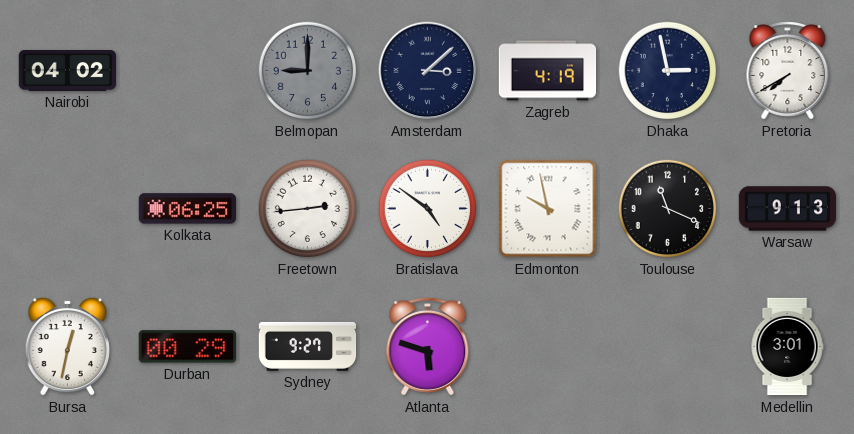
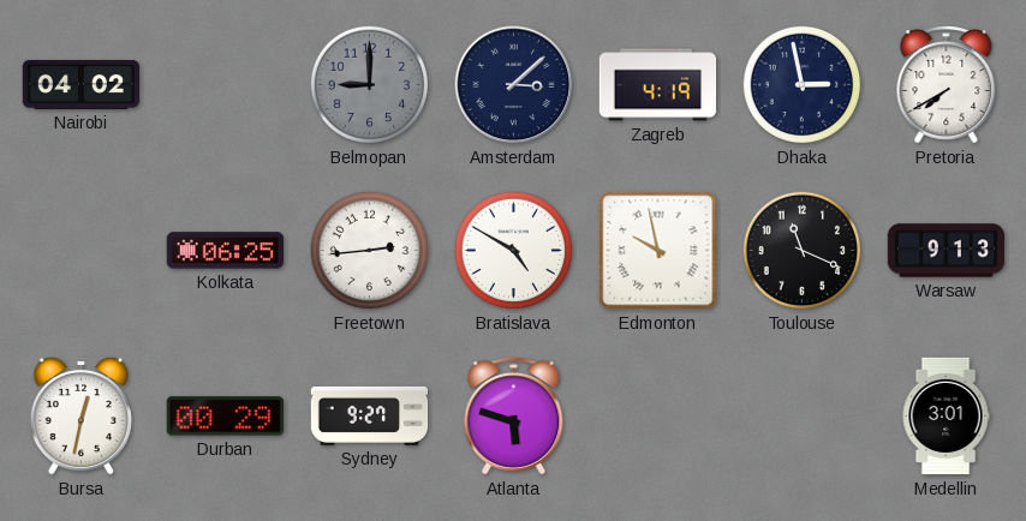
Bratislava: 4:51 -> 4:50 (514, 251)
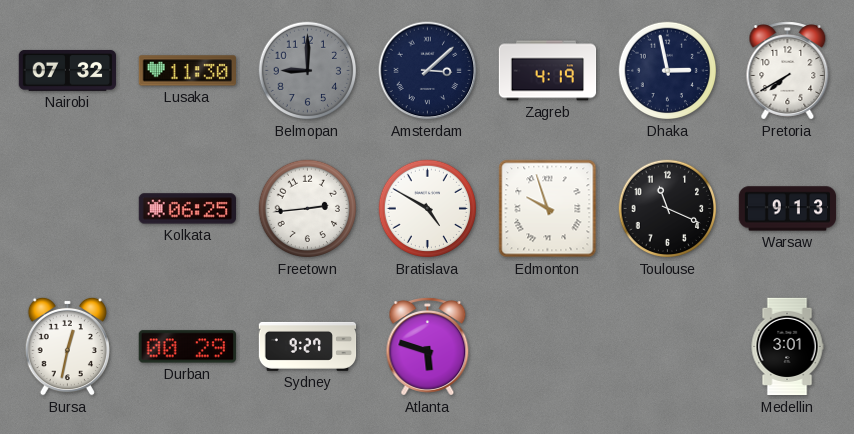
Nairobi: 04:02 -> 07:32 (67, 70)
Lusaka: none -> 11:30 (187, 71)
Edmonton: 9:58 -> 9:57 (548, 209)
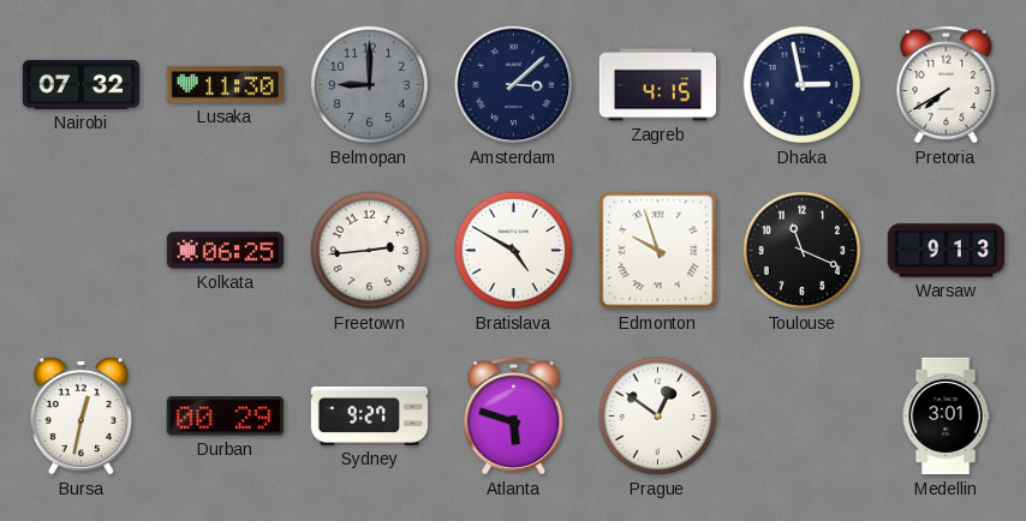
Zagreb: 4:19 -> 4:15 (658, 85)
Prague: none -> 12:51 (658, 417)
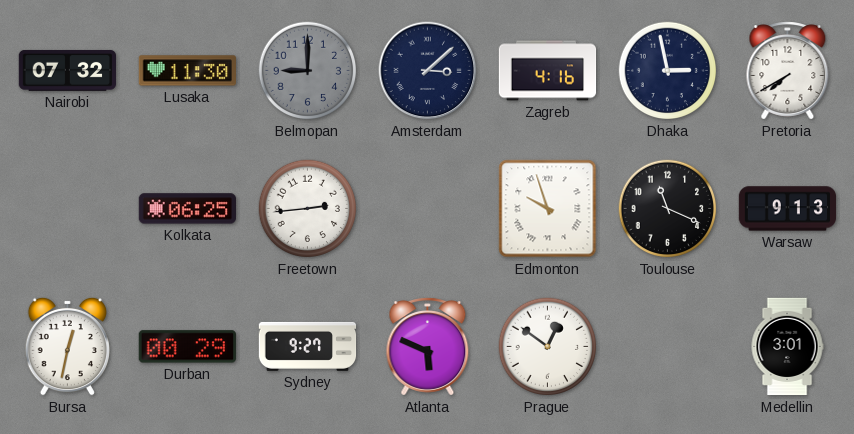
Zagreb: 4:15 -> 4:16 (548, 71)
Bratislava: 4:50 -> none (514, 251)
Atlanta: 5:48 -> 5:49 (428, 347)
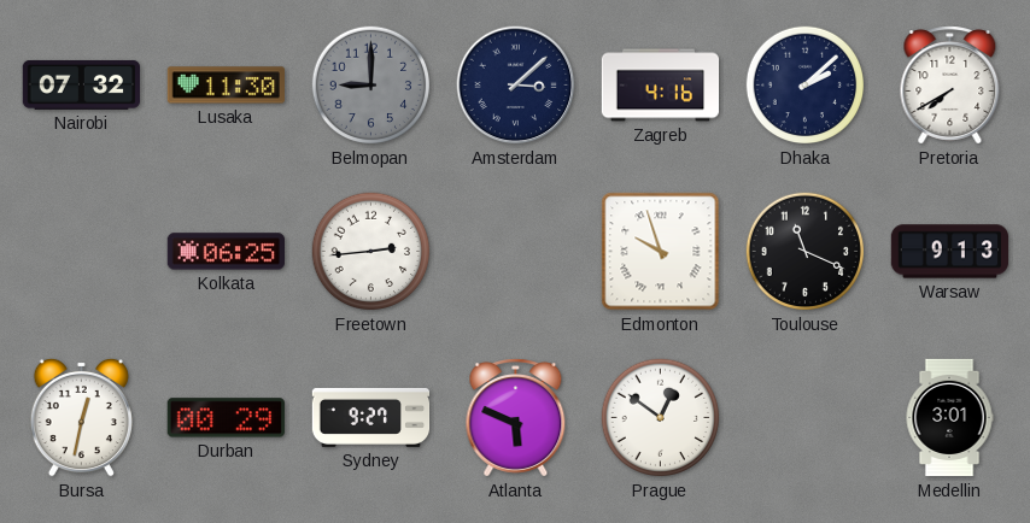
Dhaka: 2:58 -> 2:08 (806, 86)
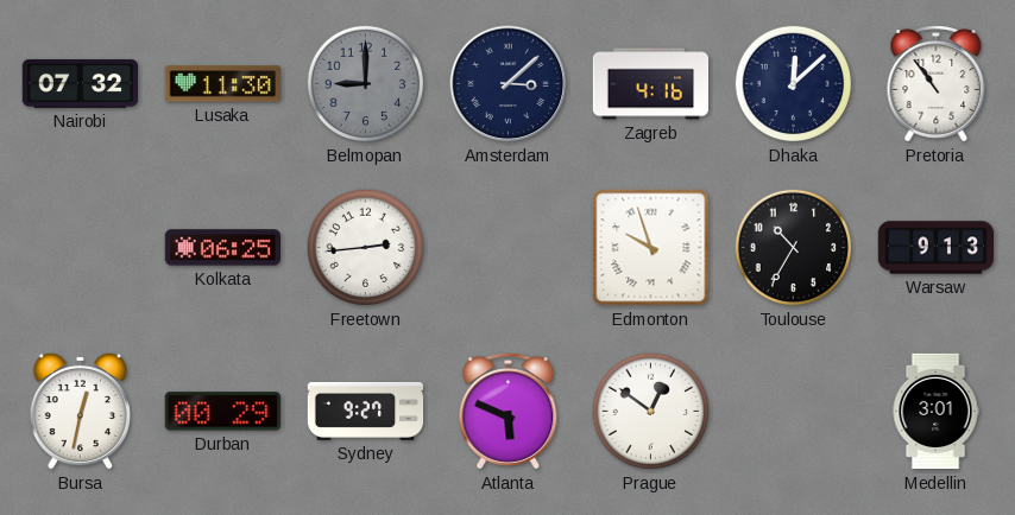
Dhaka: 2:08 -> 12:08 (794, 84)
Pretoria: 7:40 -> 10:54 (937, 84)
Toulouse: 11:19 -> 10:35 (794, 248)
